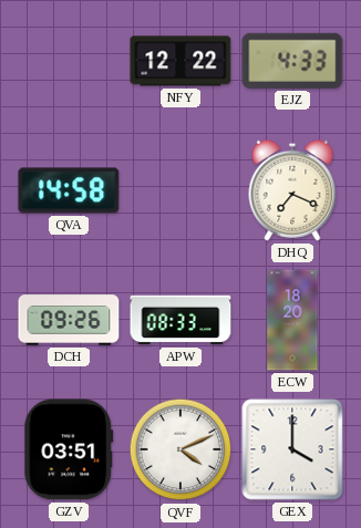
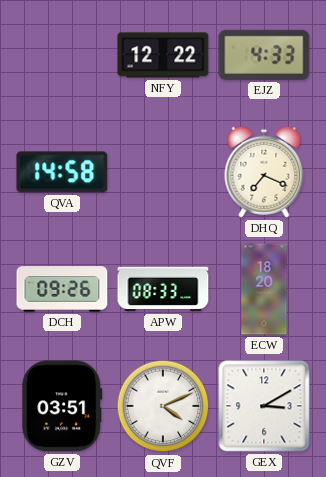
GEX: 4:00 -> 3:10 (264, 406)
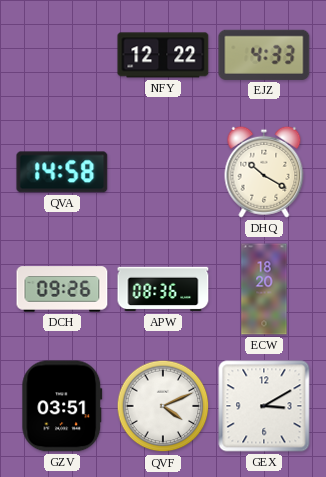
DHQ: 7:19 -> 10:20 (264, 172)
APW: 08:33 -> 08:36 (163, 289)
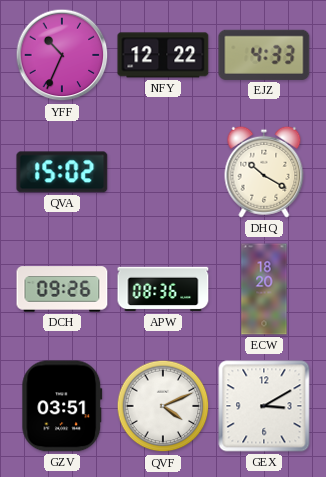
YFF: none -> 10:34 (62, 55)
QVA: 14:58 -> 15:02 (62, 172)
